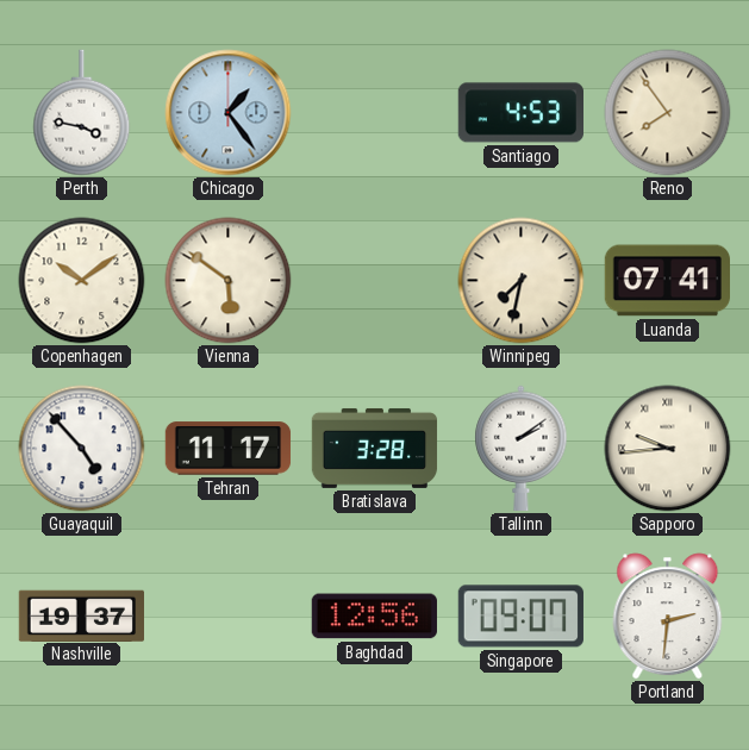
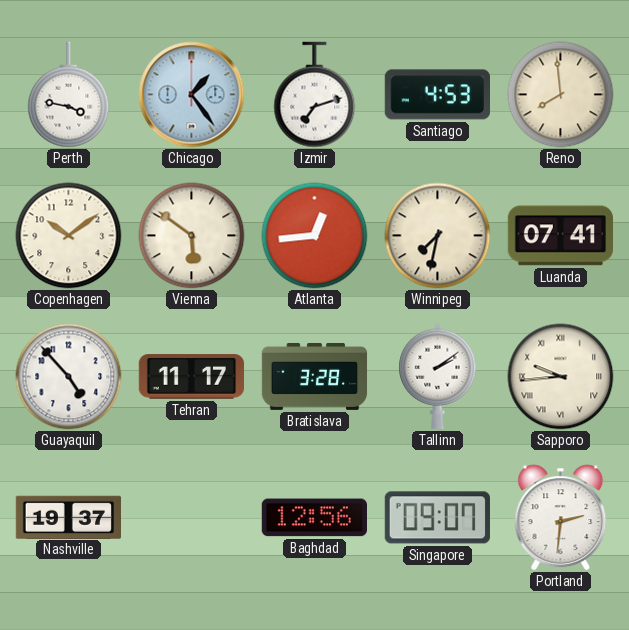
Izmir: none -> 7:12 (315, 95)
Reno: 7:54 -> 7:59 (561, 95)
Atlanta: none -> 12:44 (315, 236)
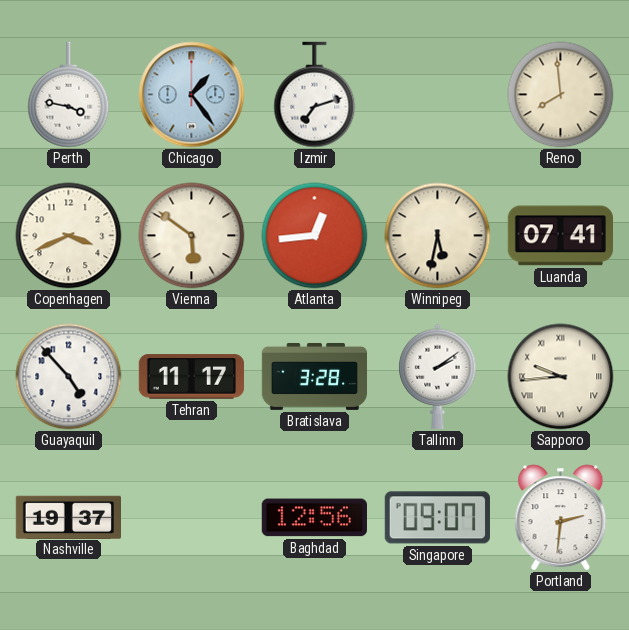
Santiago: 4:53 -> none (437, 95)
Copenhagen: 10:09 -> 3:41 (69, 236)
Winnipeg: 7:32 -> 5:32 (438, 236)
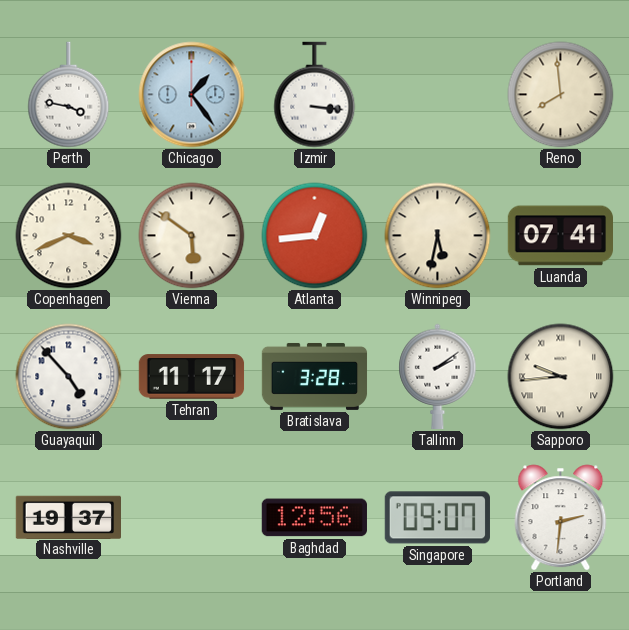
Izmir: 7:12 -> 3:16 (315, 95)
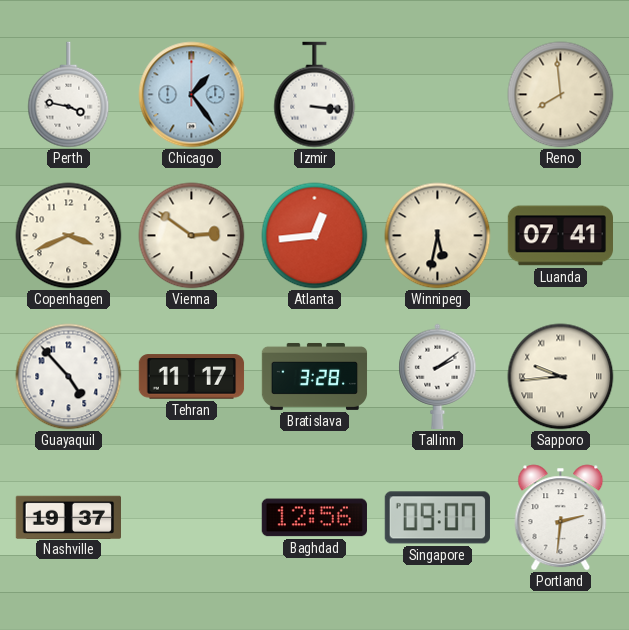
Vienna: 5:51 -> 2:51 (192, 236)
